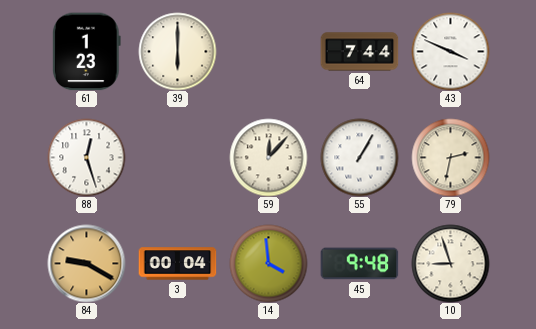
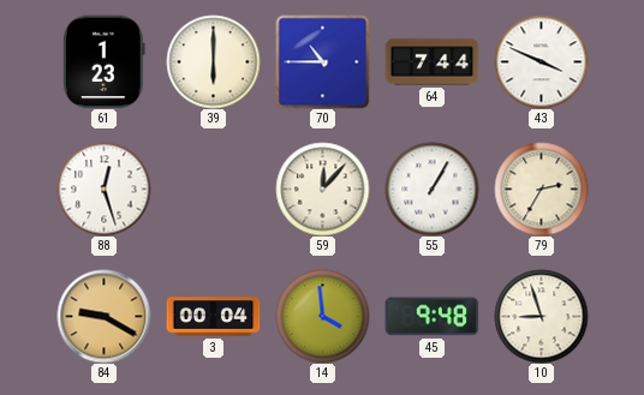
70: none -> 10:45 (322, 61)
79: 2:32 -> 2:35 (541, 188)
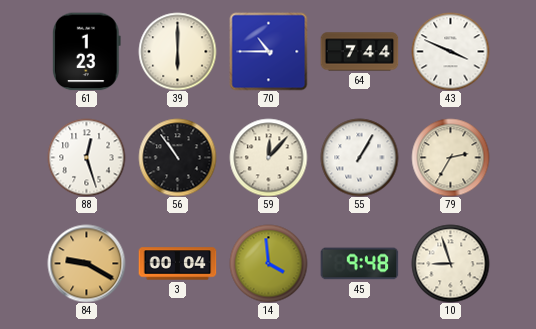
56: none -> 10:54 (177, 157)
